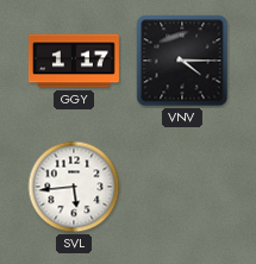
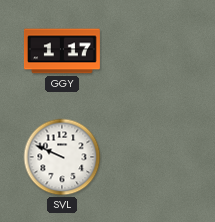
VNV: 4:15 -> none (182, 61)
SVL: 5:44 -> 9:49 (62, 157)
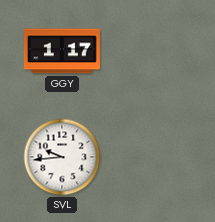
SVL: 9:49 -> 9:44 (62, 157)
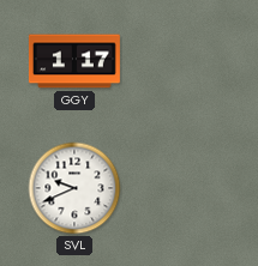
SVL: 9:44 -> 9:41 (74, 188)
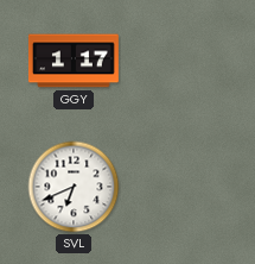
SVL: 9:41 -> 6:41 (74, 187)
